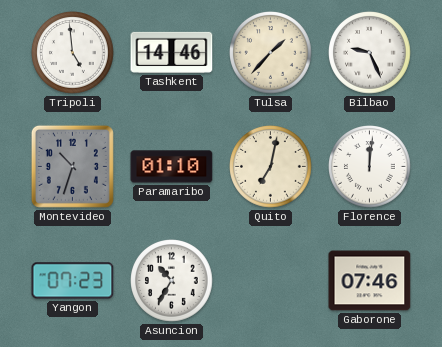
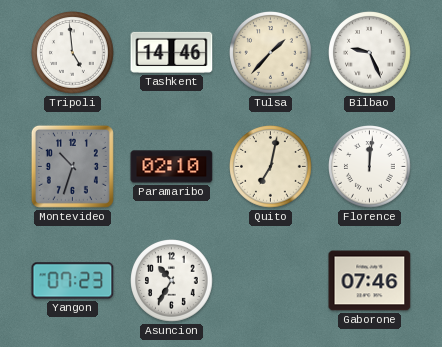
Paramaribo: 01:10 -> 02:10 (172, 167)
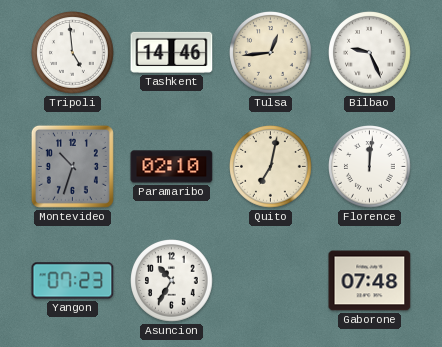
Tulsa: 1:37 -> 12:44 (271, 53)
Gaborone: 07:46 -> 07:48 (370, 281)
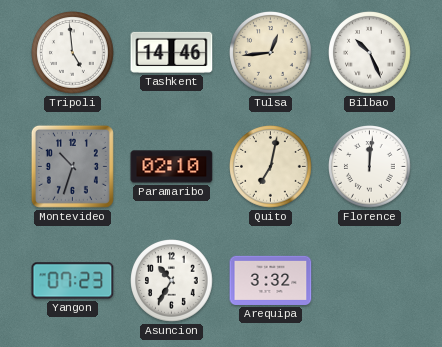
Bilbao: 9:26 -> 10:26 (370, 53)
Arequipa: none -> 3:32 (271, 280)
Gaborone: 07:48 -> none (370, 281)
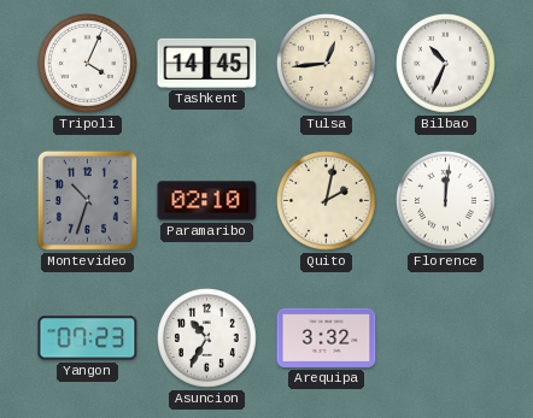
Tripoli: 4:59 -> 4:04 (88, 64)
Tashkent: 14:46 -> 14:45 (207, 63)
Bilbao: 10:26 -> 10:34 (446, 64)
Quito: 7:02 -> 2:02 (327, 201)
